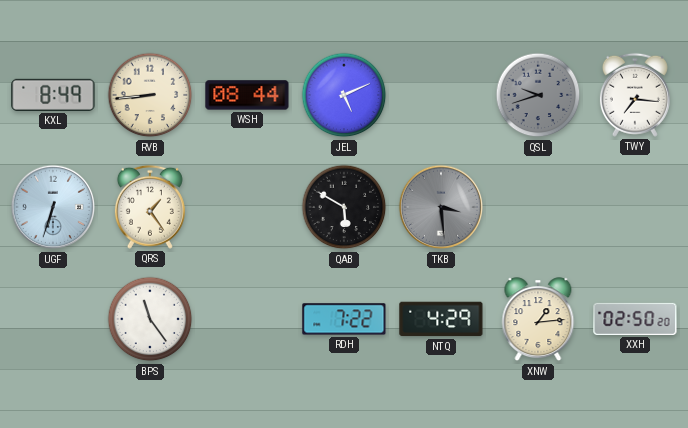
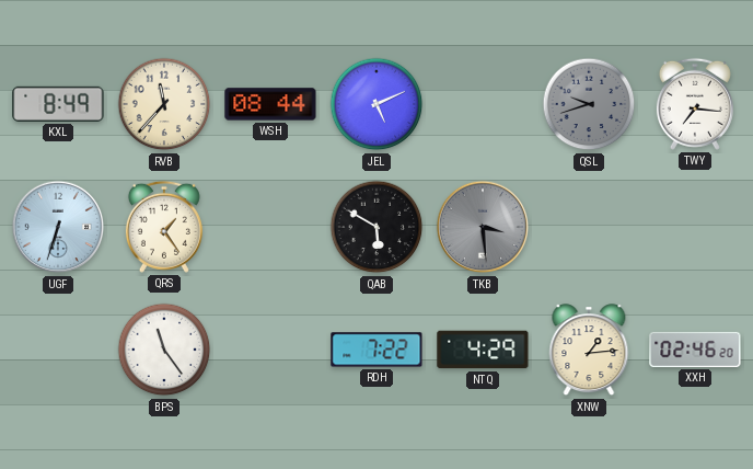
RVB: 8:44 -> 11:37 (164, 104)
XXH: 02:50 -> 02:46 (695, 350)
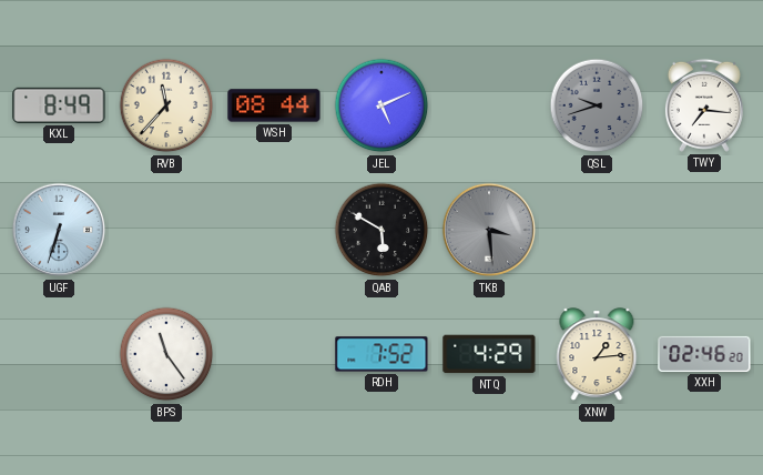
QRS: 1:24 -> none (164, 227)
RDH: 7:22 -> 7:52 (381, 354)
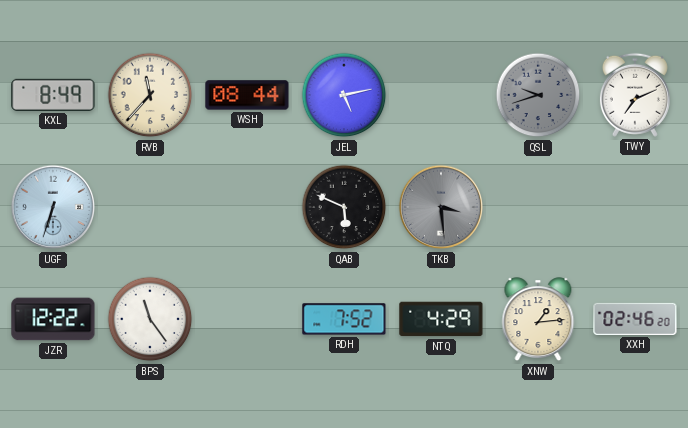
JEL: 5:11 -> 5:13 (344, 95)
TWY: 7:16 -> 7:11 (635, 95)
QAB: 5:50 -> 5:49 (344, 207)
JZR: none -> 12:22 (53, 319)
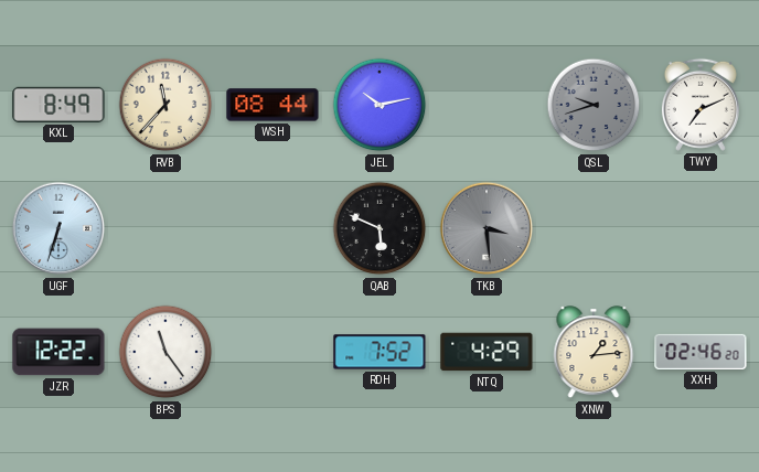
JEL: 5:13 -> 10:13 (379, 105)
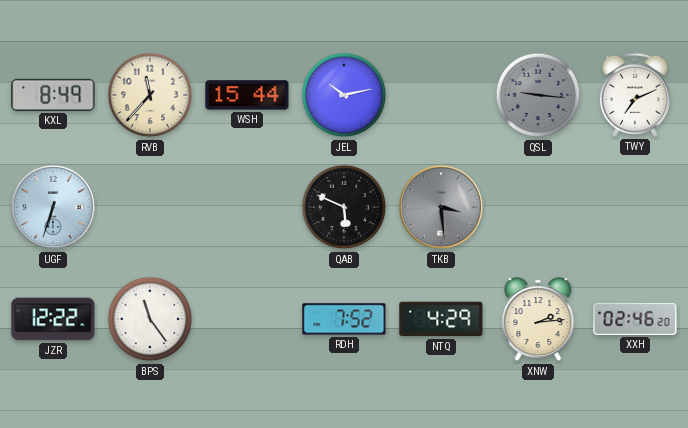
WSH: 08:44 -> 15:44 (247, 95)
QSL: 9:42 -> 9:16 (538, 95)
XNW: 1:14 -> 2:14 (538, 320)
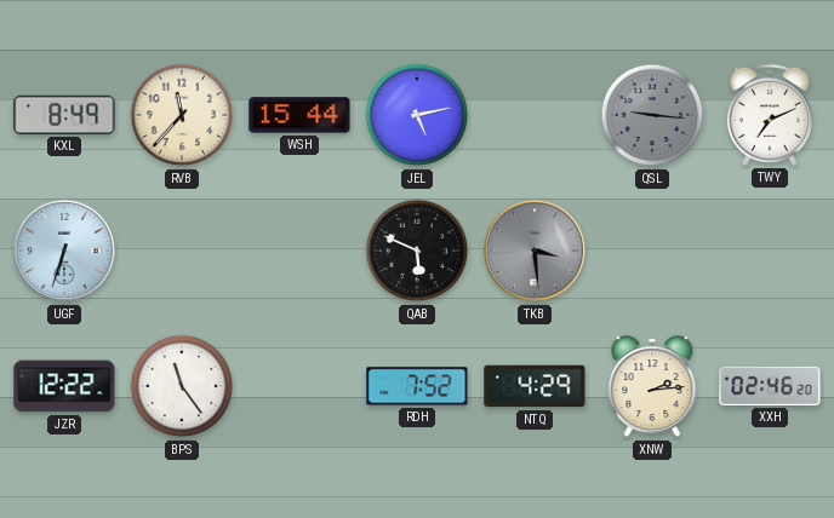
JEL: 10:13 -> 5:13 (417, 115)
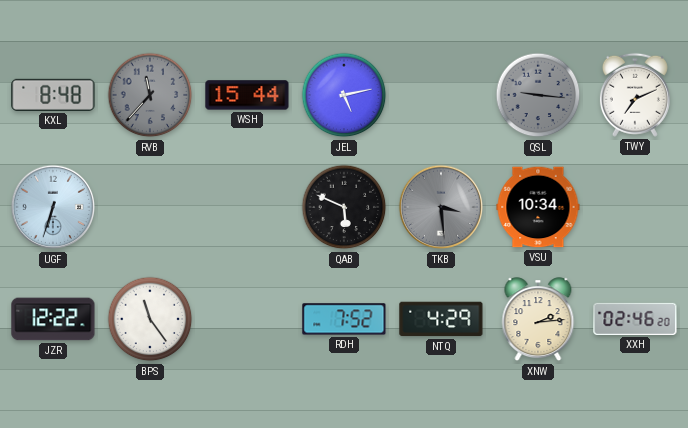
KXL: 8:49 -> 8:48 (53, 95)
RVB dial: cream -> grey (150, 95)
VSU: none -> 10:34 (538, 207)
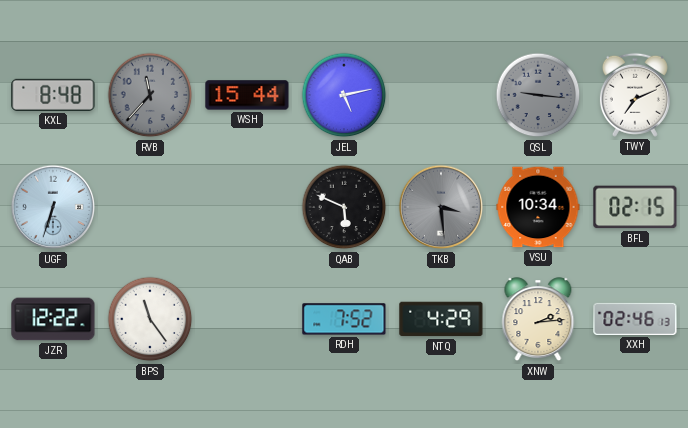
BFL: none -> 02:15 (635, 207)
XXH: 02:46:20 -> 02:46:13 (635, 319)
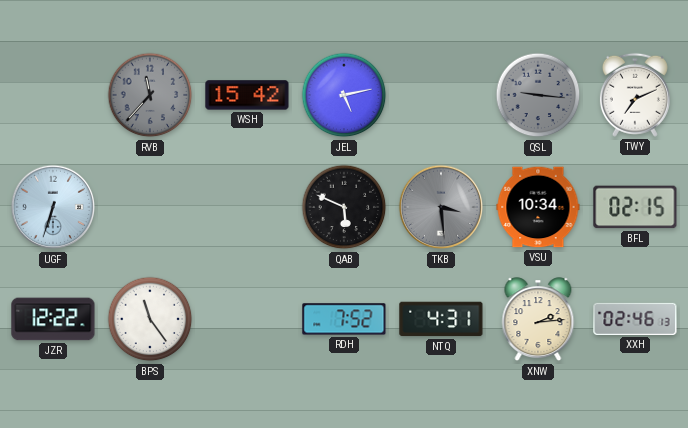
KXL: 8:48 -> none (53, 95)
WSH: 15:44 -> 15:42 (247, 95)
NTQ: 4:29 -> 4:31 (441, 319)
